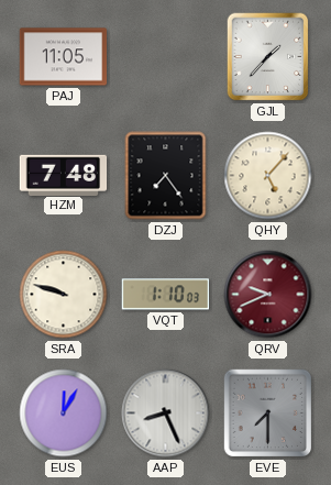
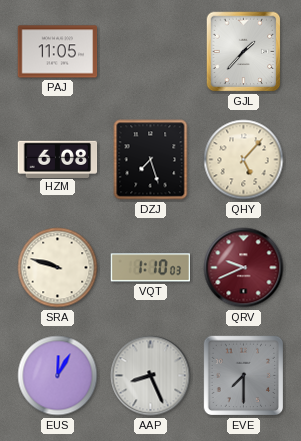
HZM: 7:48 -> 6:08 (58, 159)
DZJ: 7:24 -> 7:27 (151, 160)
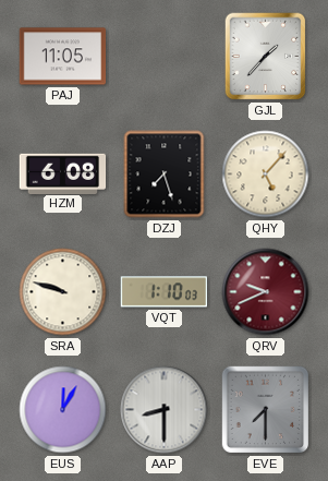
AAP: 8:26 -> 8:30 (165, 410)
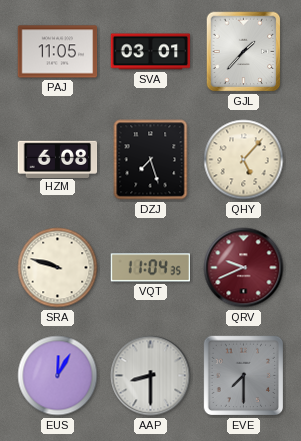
SVA: none -> 03:01 (151, 52)
VQT: 1:10 -> 11:04 (150, 268)
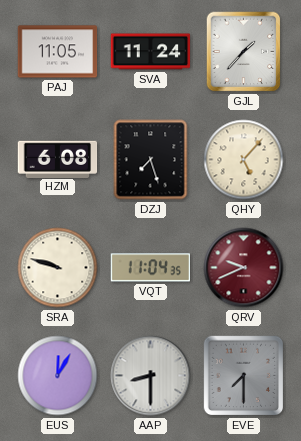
SVA: 03:01 -> 11:24 (151, 52)
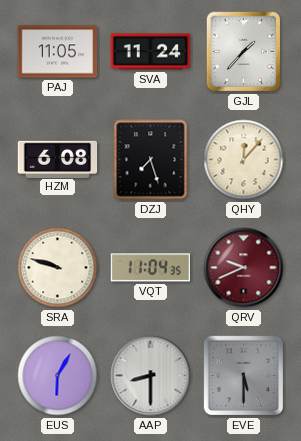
QHY: 5:07 -> 12:07 (244, 160)
EUS: 12:05 -> 6:05 (58, 376)
EVE: 7:30 -> 5:30 (244, 376)
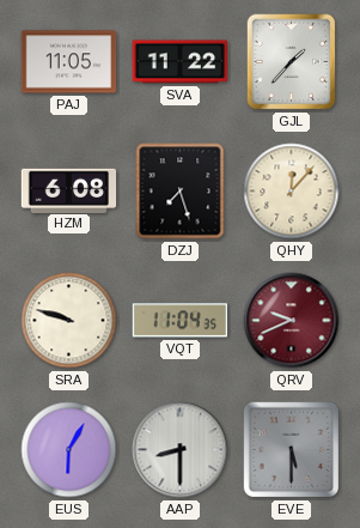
SVA: 11:24 -> 11:22 (181, 62)
